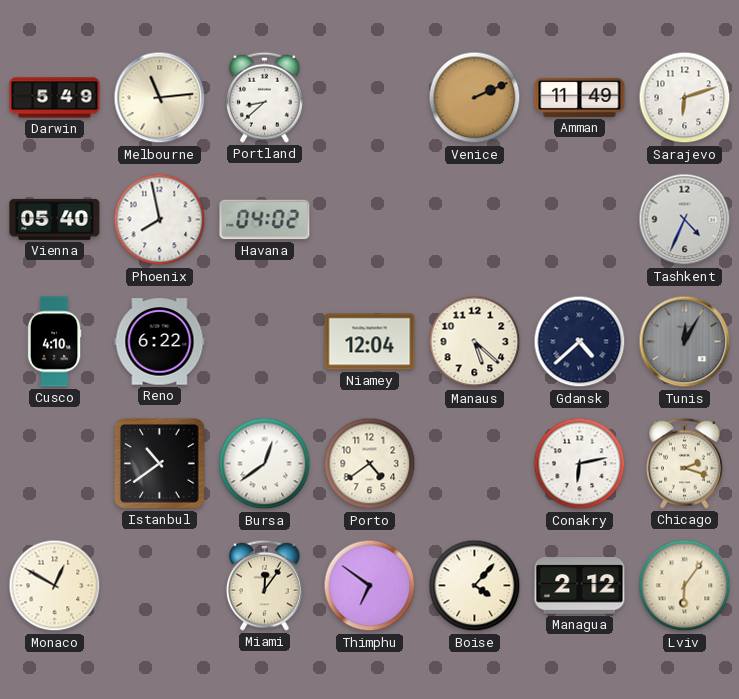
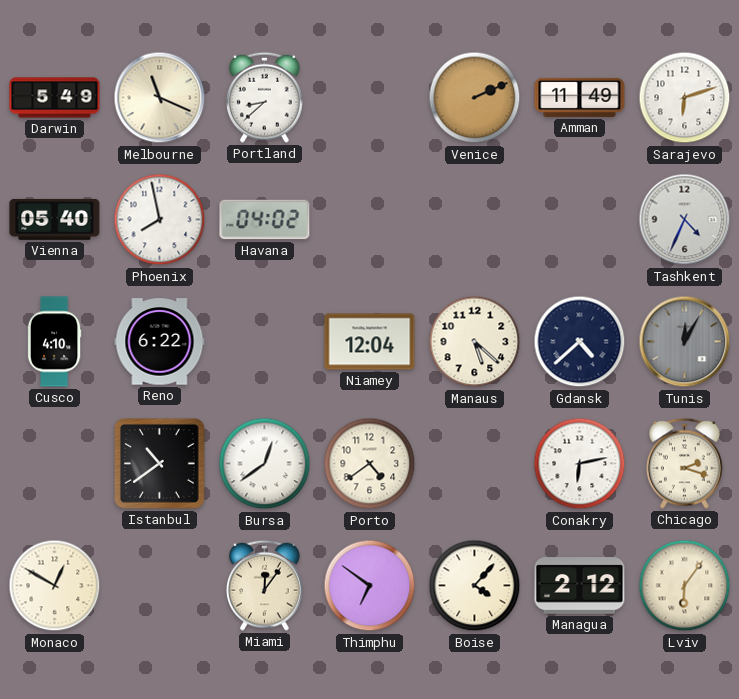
Melbourne: 11:14 -> 11:19 (160, 98)
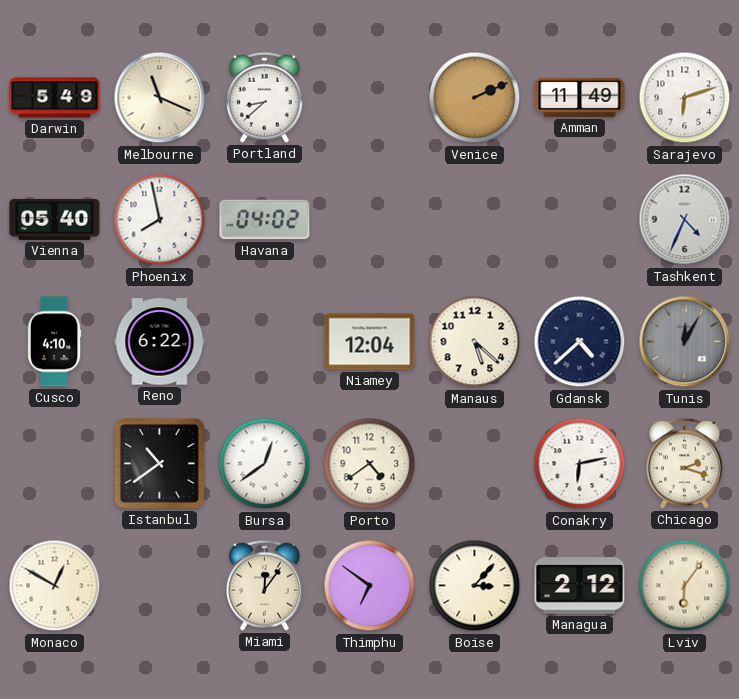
Boise: 4:07 -> 3:07 (475, 586)
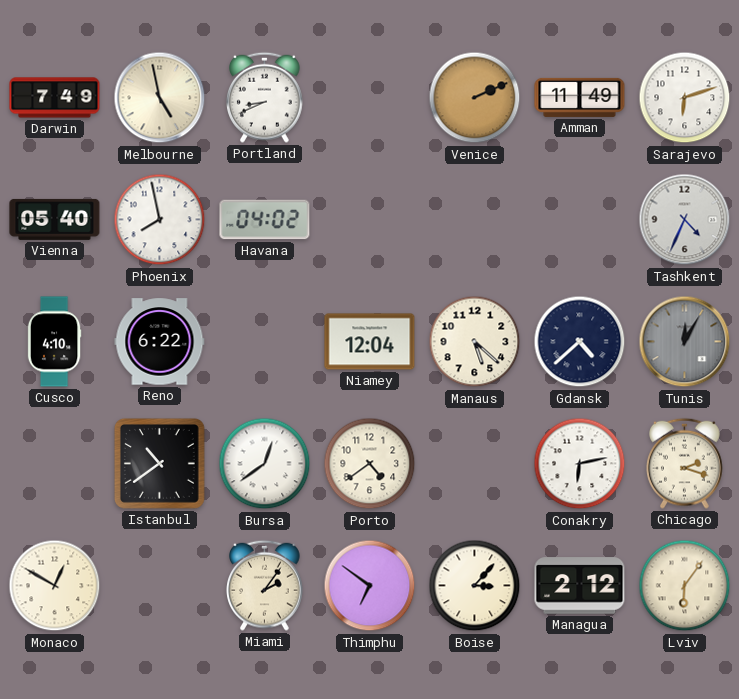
Darwin: 5:49 -> 7:49 (55, 98)
Melbourne: 11:19 -> 4:58 (160, 98)
Portland: 8:38 -> 8:41 (265, 97)
Miami: 12:06 -> 2:06 (265, 585)
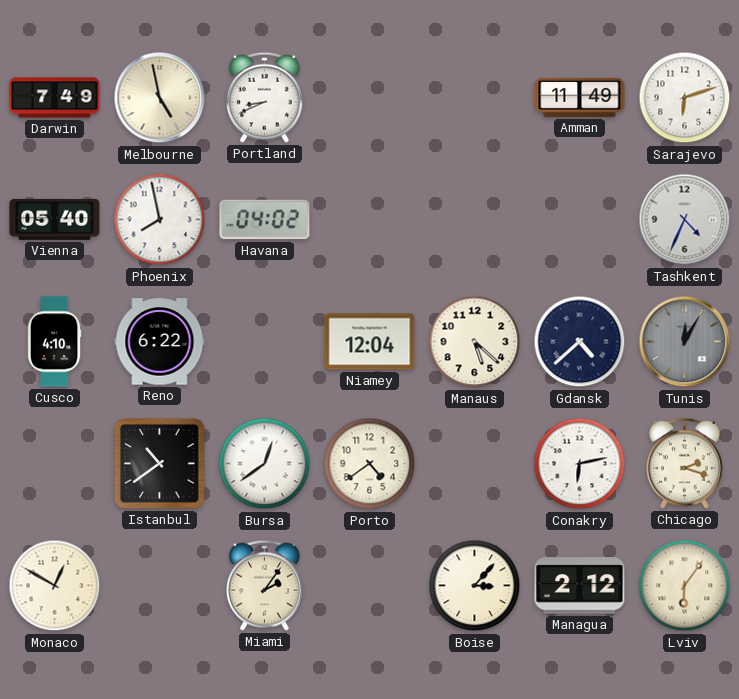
Venice: 2:11 -> none (475, 98)
Thimphu: 6:51 -> none (370, 586)
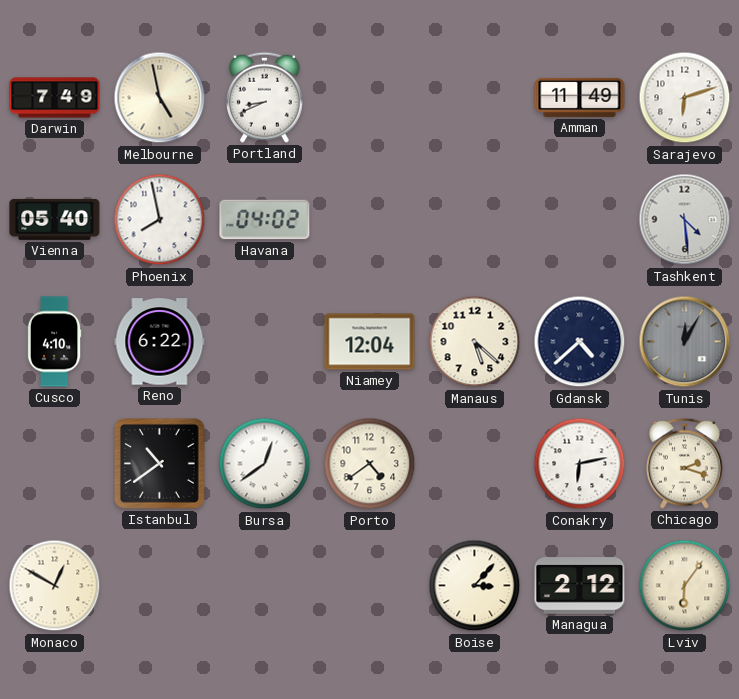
Tashkent: 4:34 -> 4:29 (685, 220)
Miami: 2:06 -> none (265, 585)
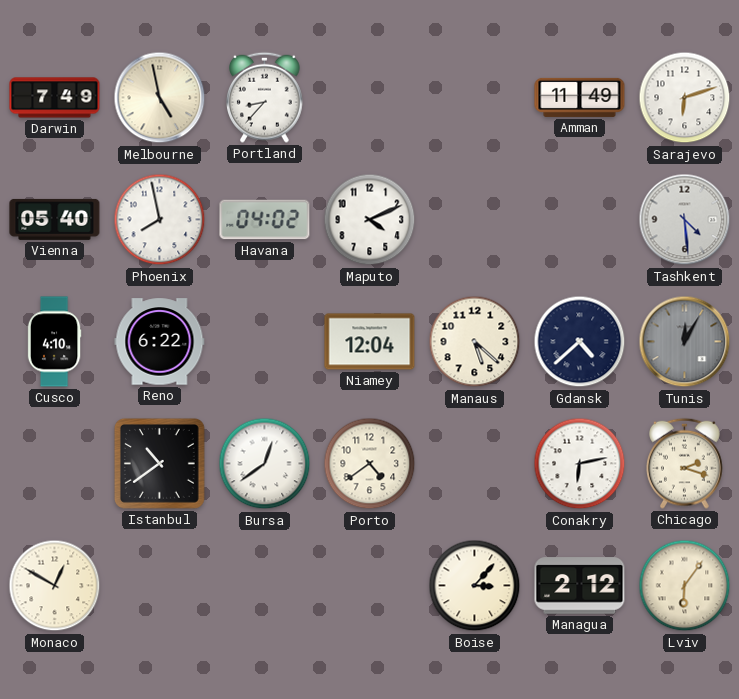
Portland: 8:41 -> 8:37 (265, 97)
Maputo: none -> 4:11 (370, 220)
